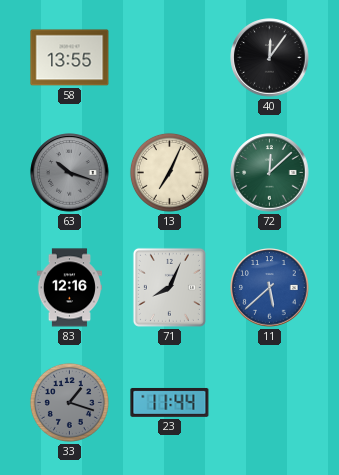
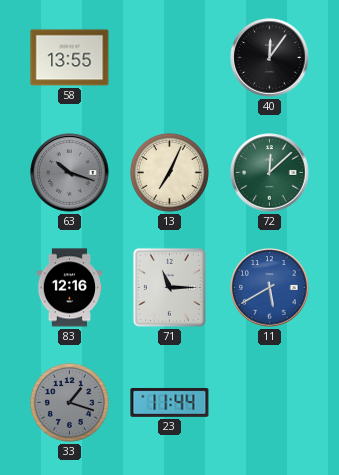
71: 8:04 -> 11:15 (169, 287)
11: 5:38 -> 5:40 (270, 288)
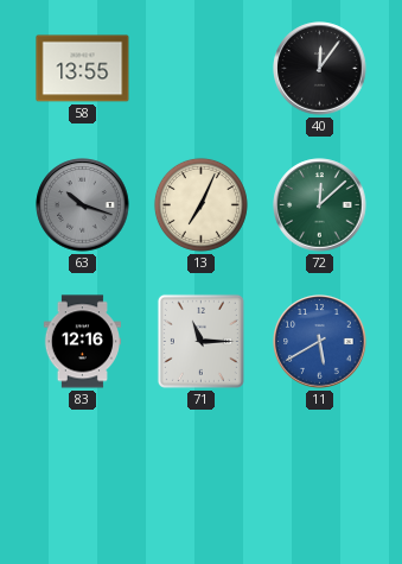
33: 1:18 -> none (69, 402)
23: 11:44 -> none (170, 402)
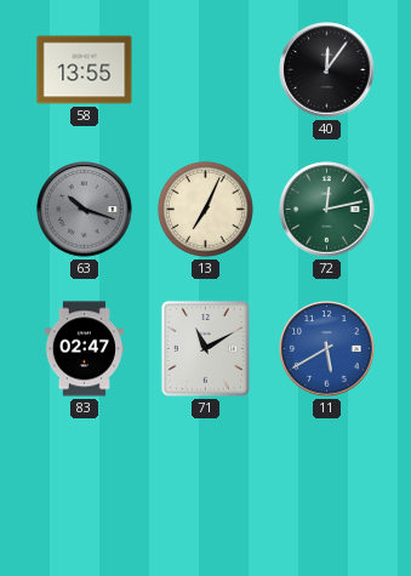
72: 12:08 -> 12:13 (327, 210)
83: 12:16 -> 02:47 (84, 349)
71: 11:15 -> 11:10 (205, 348)
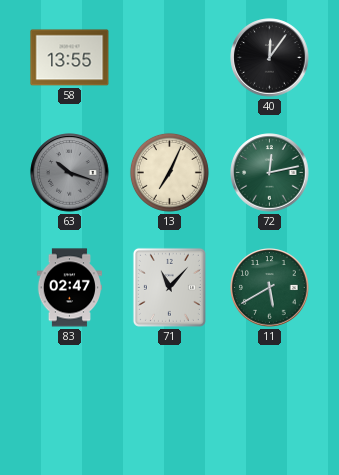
71: 11:10 -> 11:07 (169, 287)
11 dial: blue -> green (270, 288)
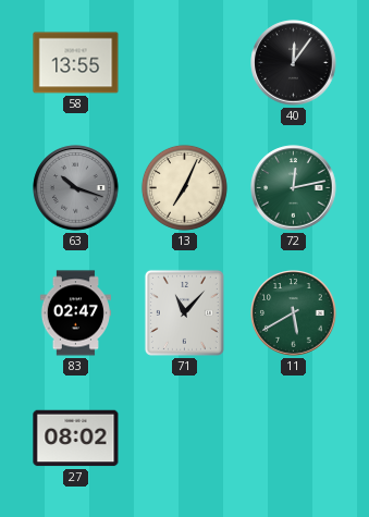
27: none -> 08:02 (76, 439)
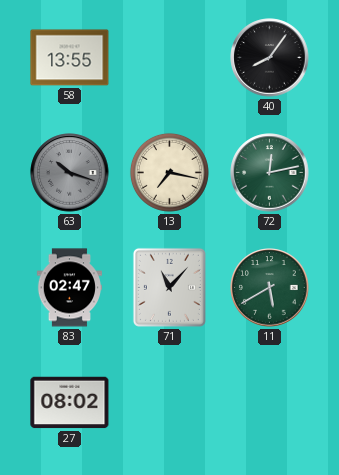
40: 12:06 -> 8:06 (270, 58)
13: 7:04 -> 7:17 (169, 172)
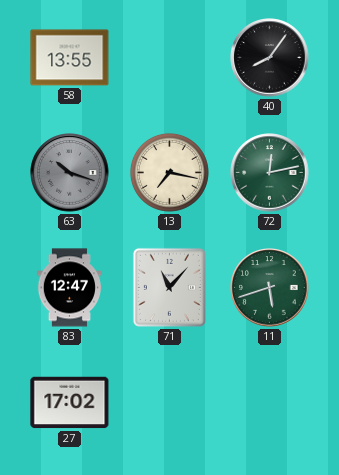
83: 02:47 -> 12:47 (69, 288)
11: 5:40 -> 5:42 (270, 288)
27: 08:02 -> 17:02 (70, 403)
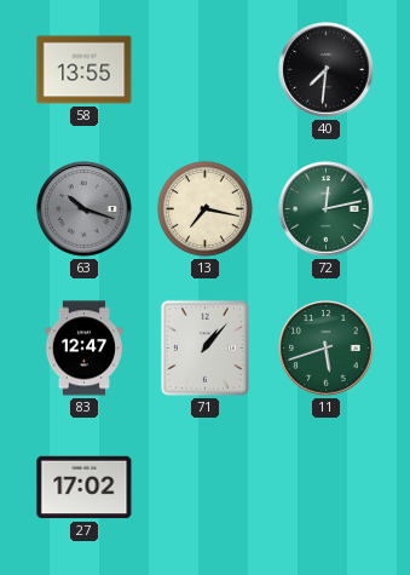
40: 8:06 -> 7:31 (327, 70)
71: 11:07 -> 1:07 (204, 347)
